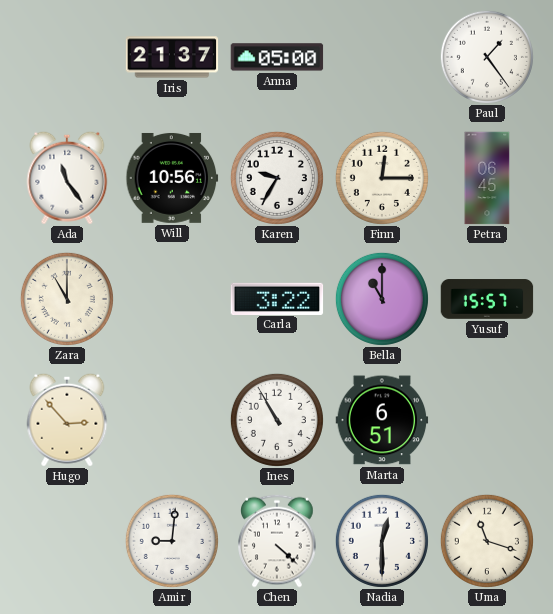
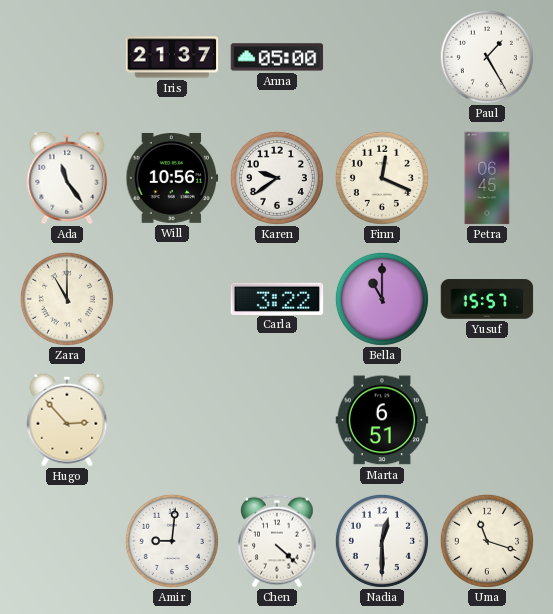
Paul: 1:24 -> 1:25 (487, 57)
Karen: 9:35 -> 9:39 (277, 178)
Finn: 12:15 -> 12:19 (382, 178)
Ines: 10:55 -> none (277, 420)
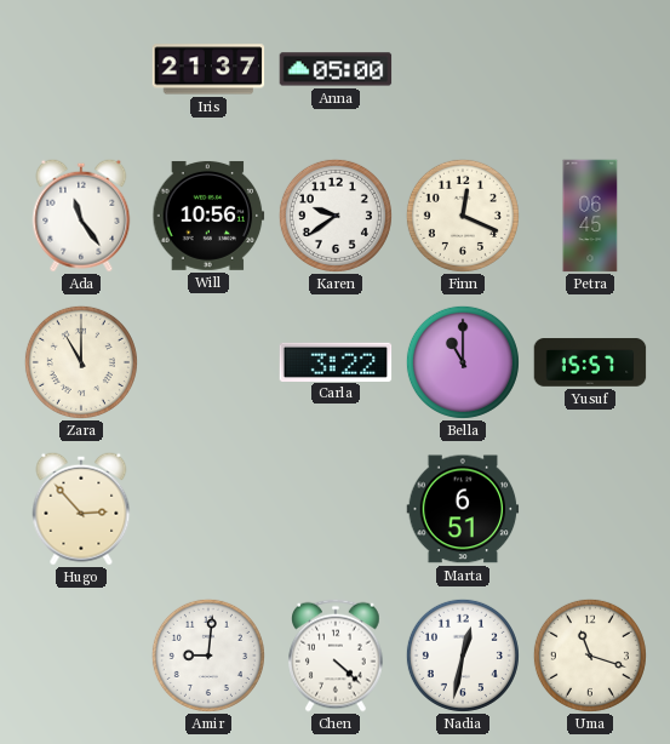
Paul: 1:25 -> none (487, 57)
Nadia: 12:30 -> 12:32 (463, 656)
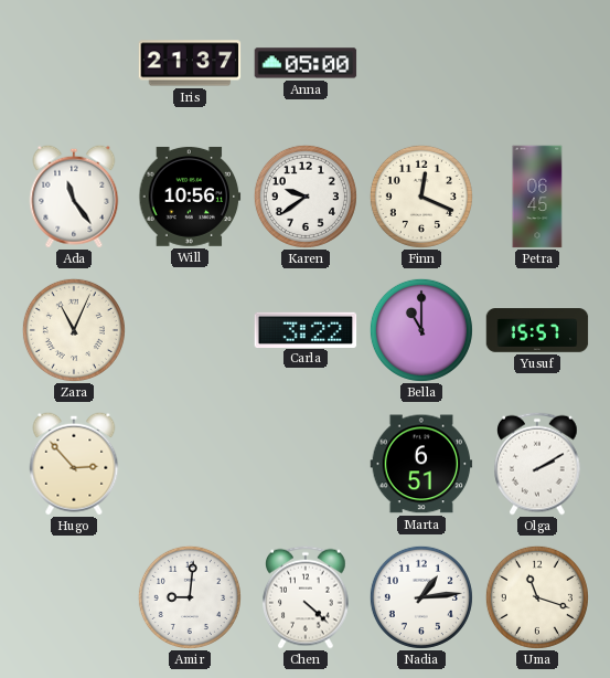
Zara: 11:00 -> 11:04 (74, 330)
Olga: none -> 2:10 (537, 464)
Nadia: 12:32 -> 1:14 (421, 597)
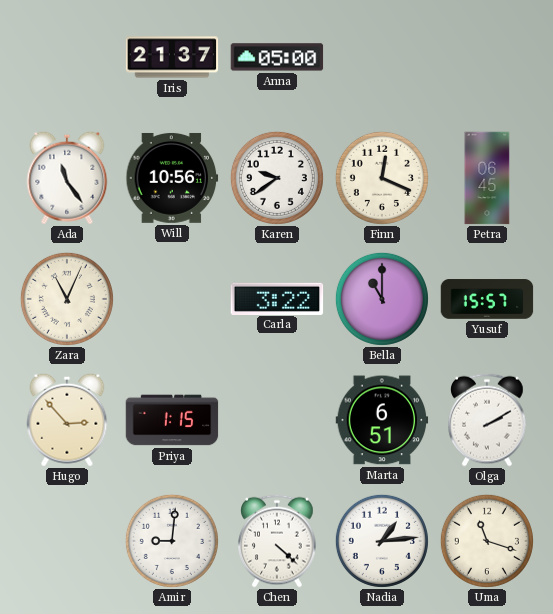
Priya: none -> 1:15 (172, 420)
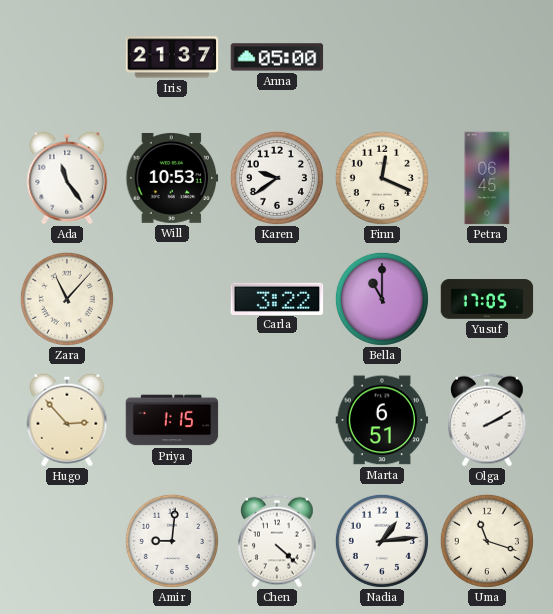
Will: 10:56 -> 10:53 (172, 178)
Zara: 11:04 -> 11:07 (67, 299)
Yusuf: 15:57 -> 17:05 (487, 299)
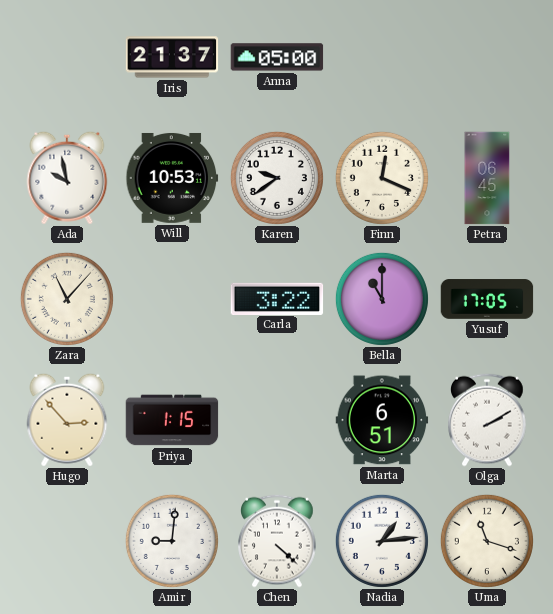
Ada: 11:24 -> 9:58 (67, 178)
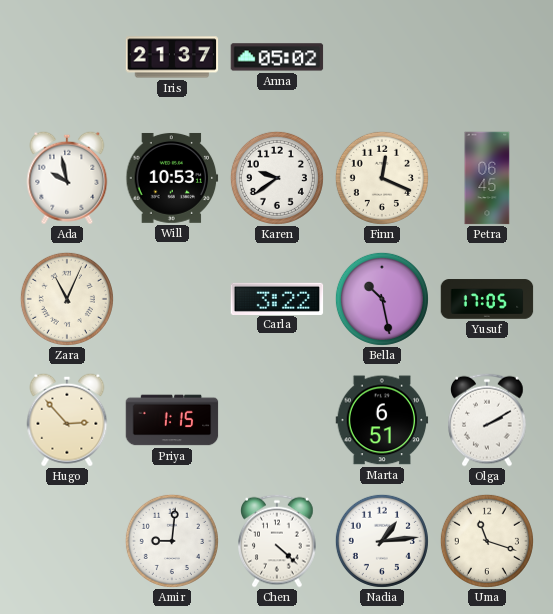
Anna: 05:00 -> 05:02 (277, 57)
Zara: 11:07 -> 11:04 (67, 299)
Bella: 11:00 -> 10:28 (382, 299)
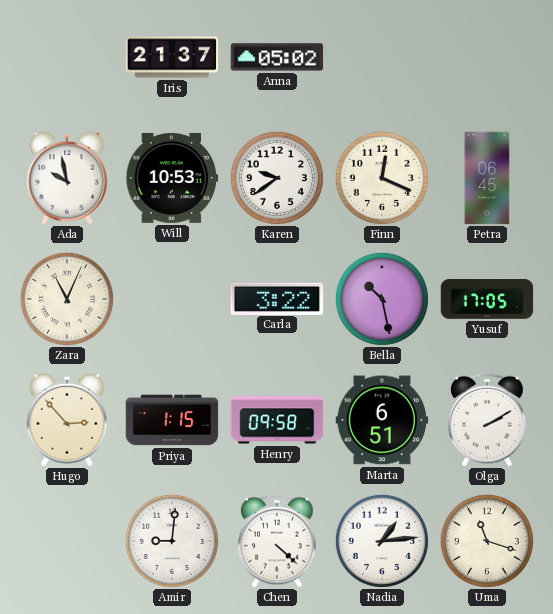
Henry: none -> 09:58 (277, 420)
